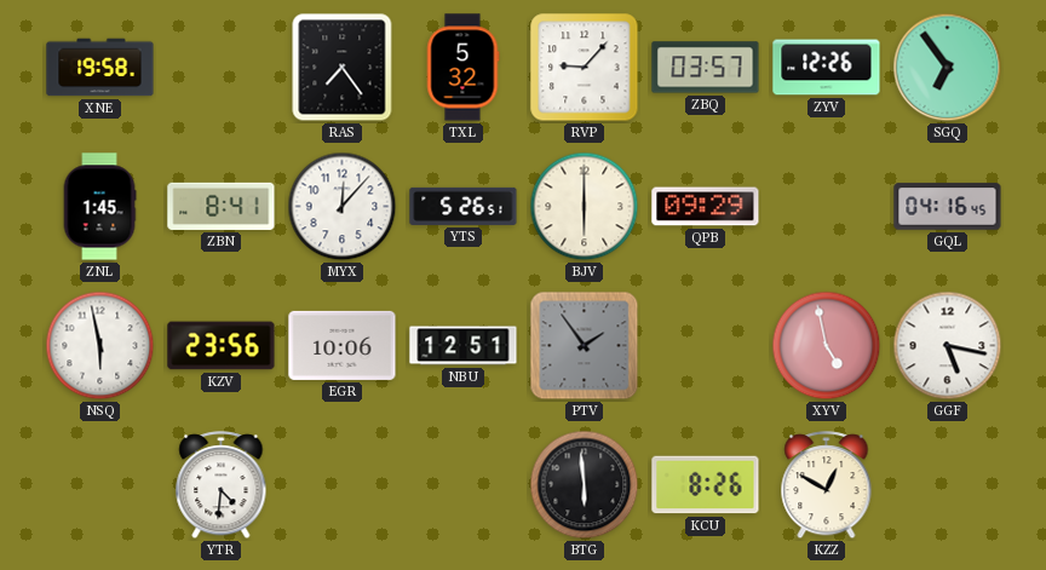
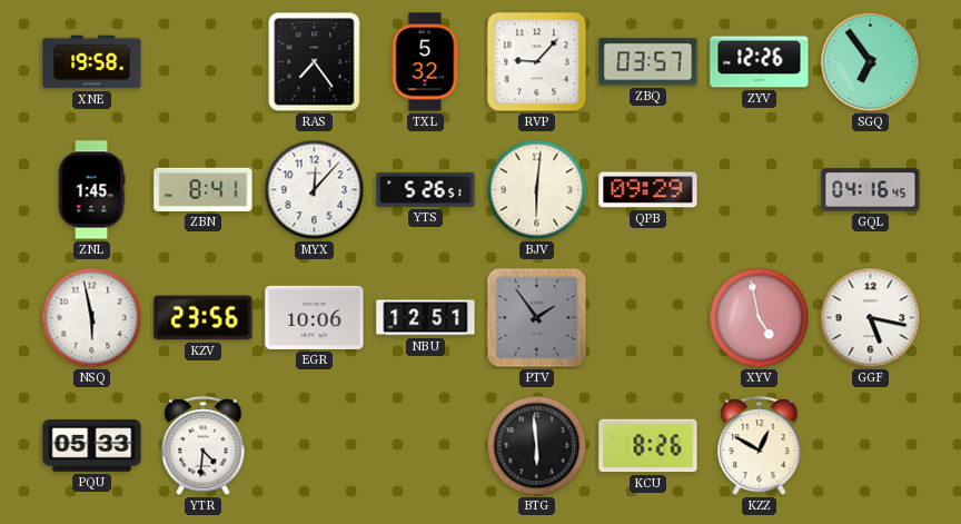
BJV: 6:00 -> 6:01 (537, 190)
PQU: none -> 05:33 (92, 446)
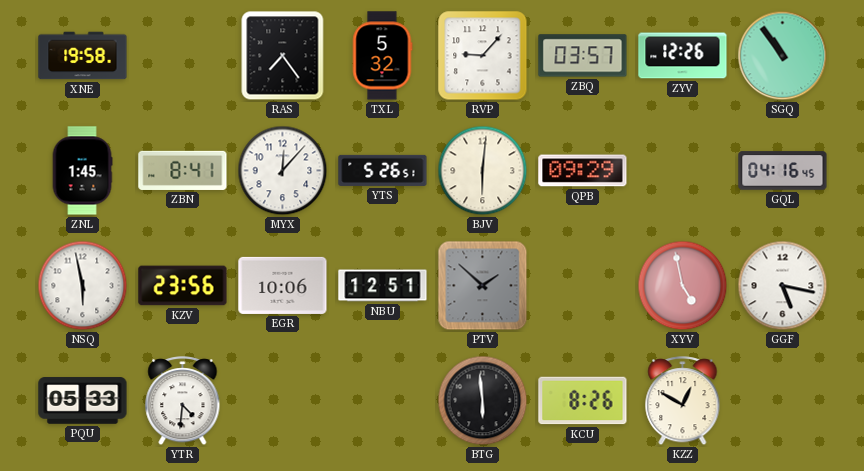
SGQ: 6:54 -> 10:54 (783, 56)
PTV: 1:54 -> 1:52 (483, 286)
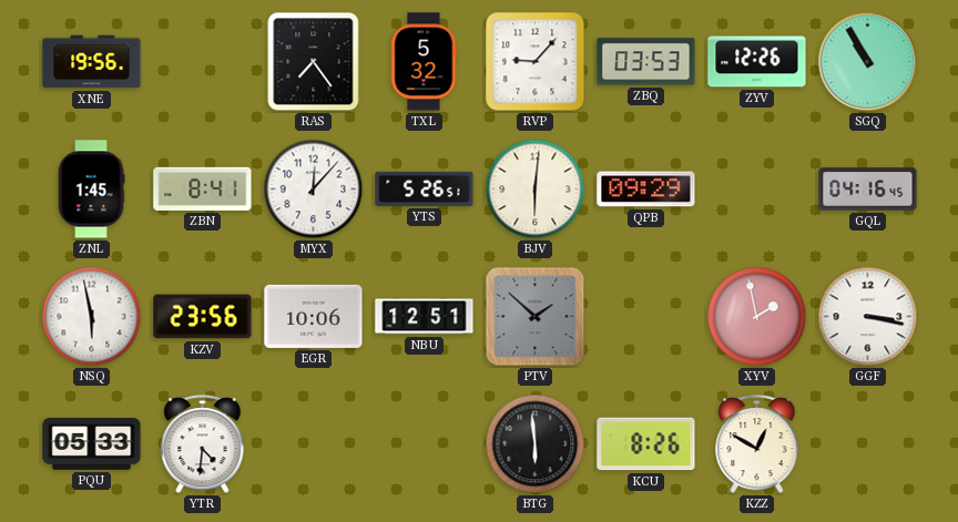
XNE: 19:58 -> 19:56 (92, 62)
ZBQ: 03:57 -> 03:53 (646, 62)
SGQ: 10:54 -> 10:55 (868, 62)
XYV: 4:58 -> 1:58 (757, 317)
GGF: 5:17 -> 3:17 (868, 317)
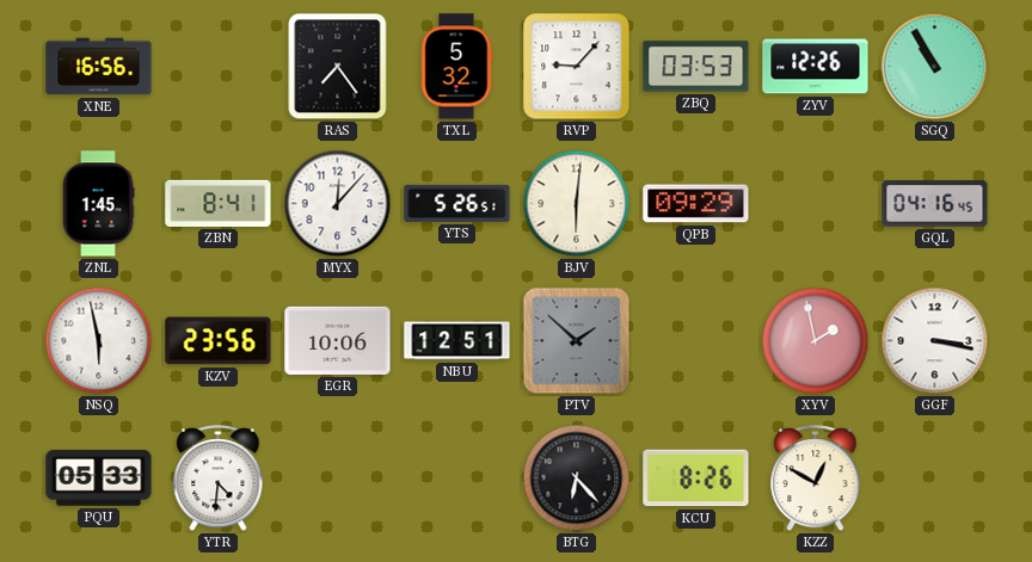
XNE: 19:56 -> 16:56 (99, 67)
BTG: 5:59 -> 6:23 (577, 478)
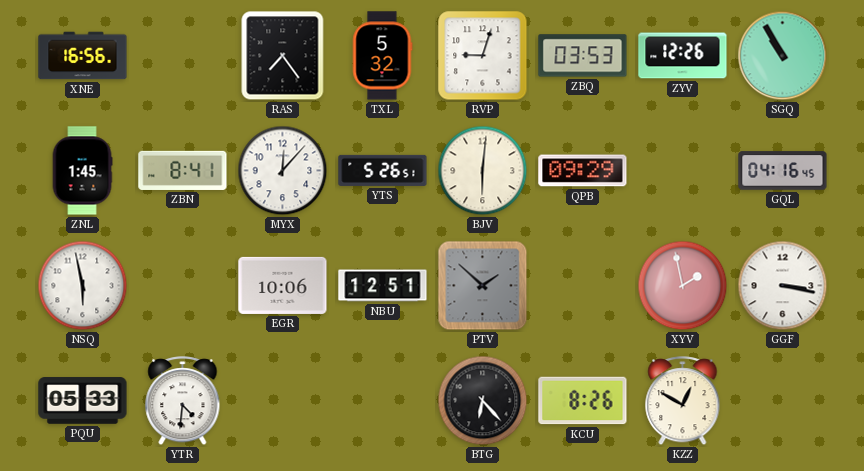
RVP: 9:07 -> 9:03 (483, 56)
KZV: 23:56 -> none (219, 341)
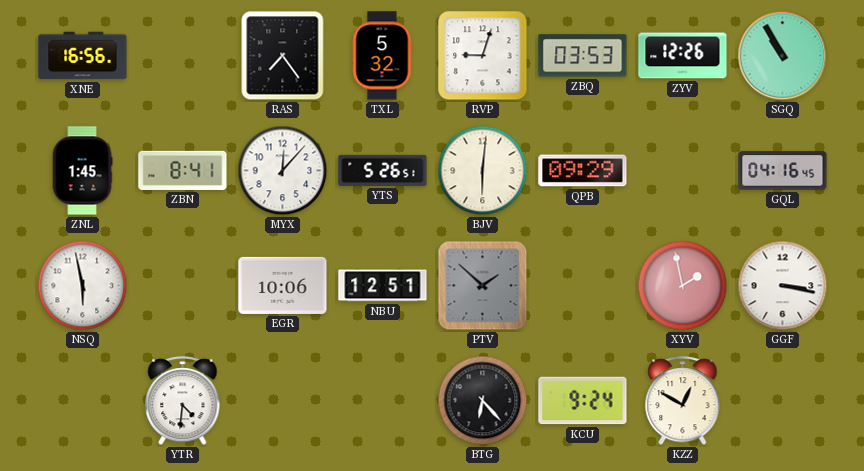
PQU: 05:33 -> none (83, 401)
KCU: 8:26 -> 9:24 (583, 401)
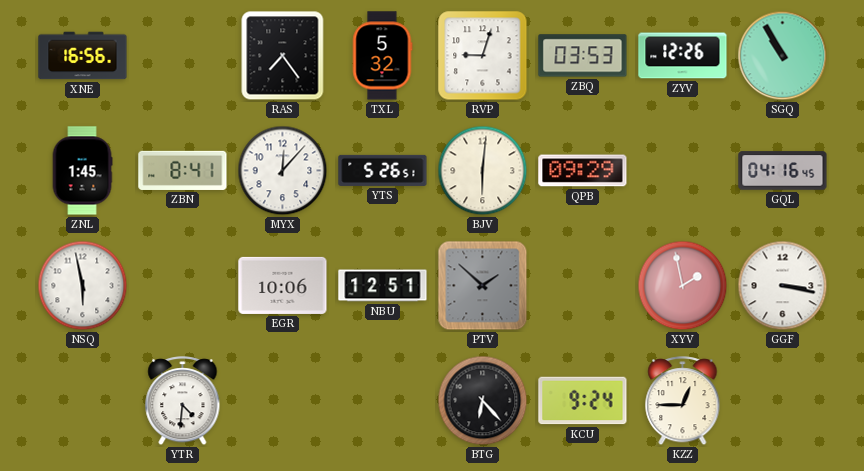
KZZ: 12:50 -> 12:45 (683, 401)
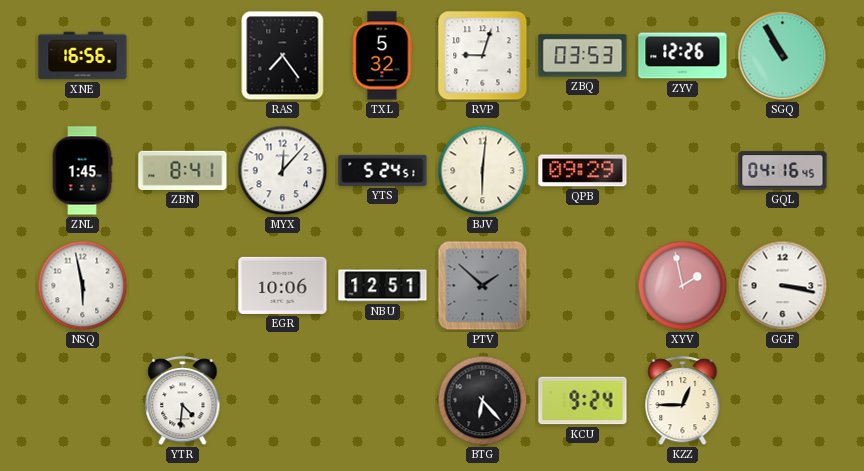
YTS: 5:26 -> 5:24 (383, 170)
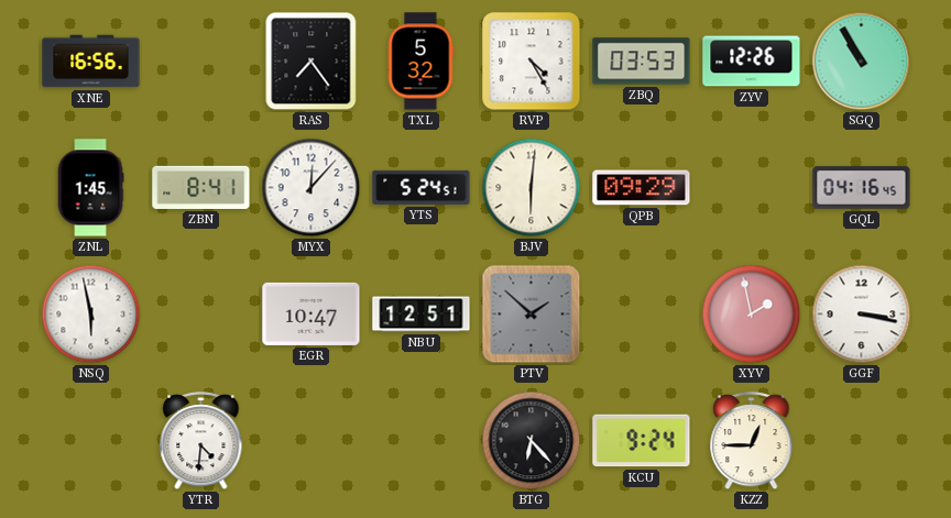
RVP: 9:03 -> 4:25 (532, 62)
EGR: 10:06 -> 10:47 (311, 313)
